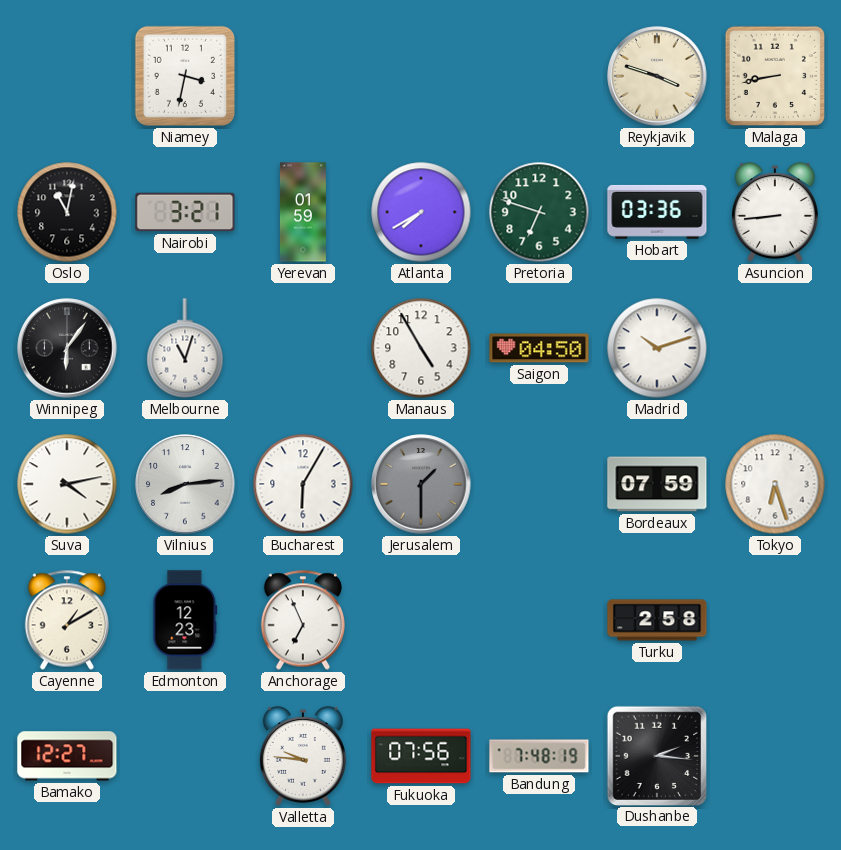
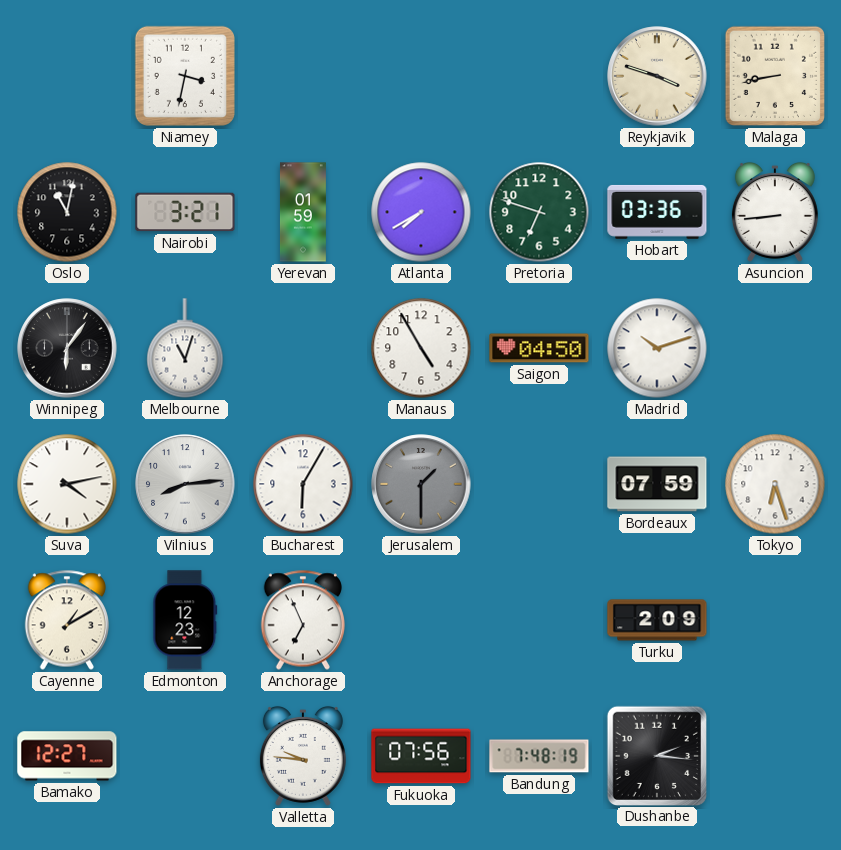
Turku: 2:58 -> 2:09 (657, 620)
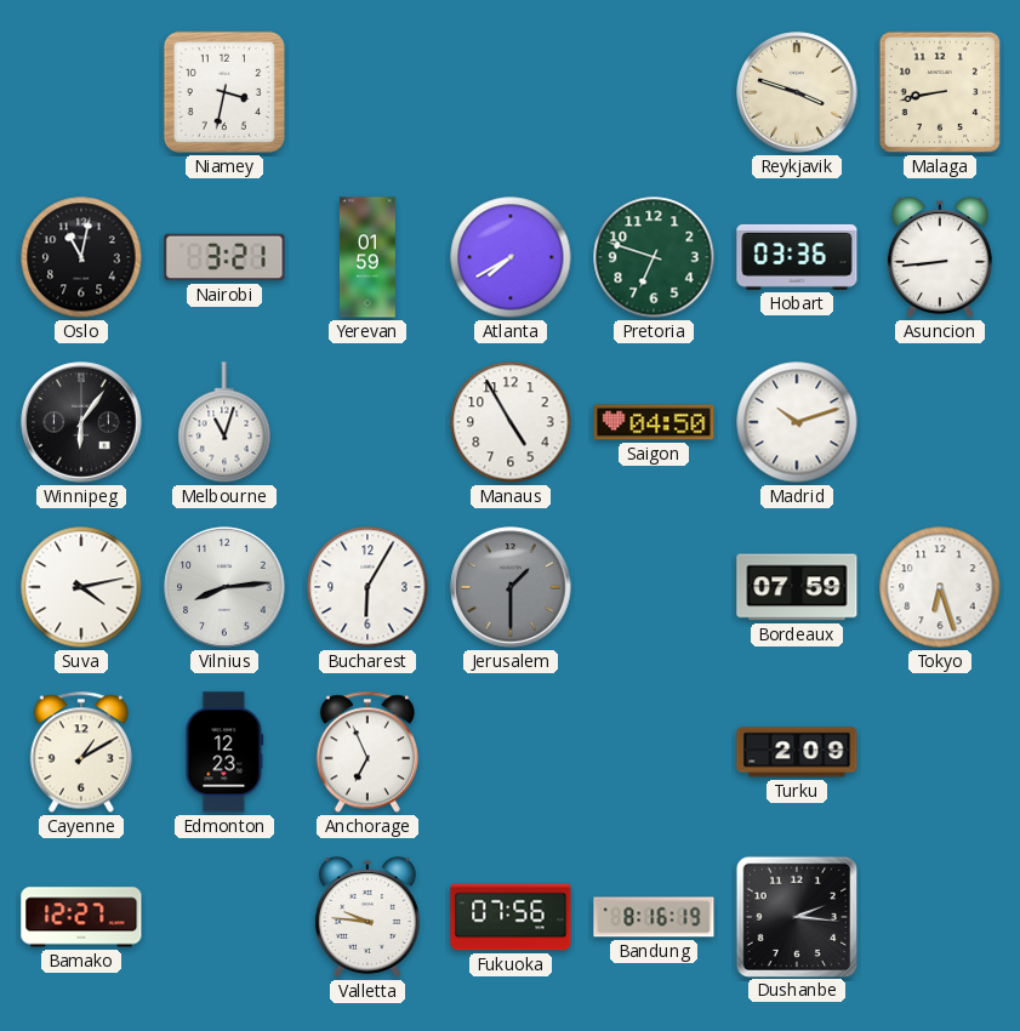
Bandung: 7:48 -> 8:16 (654, 917)
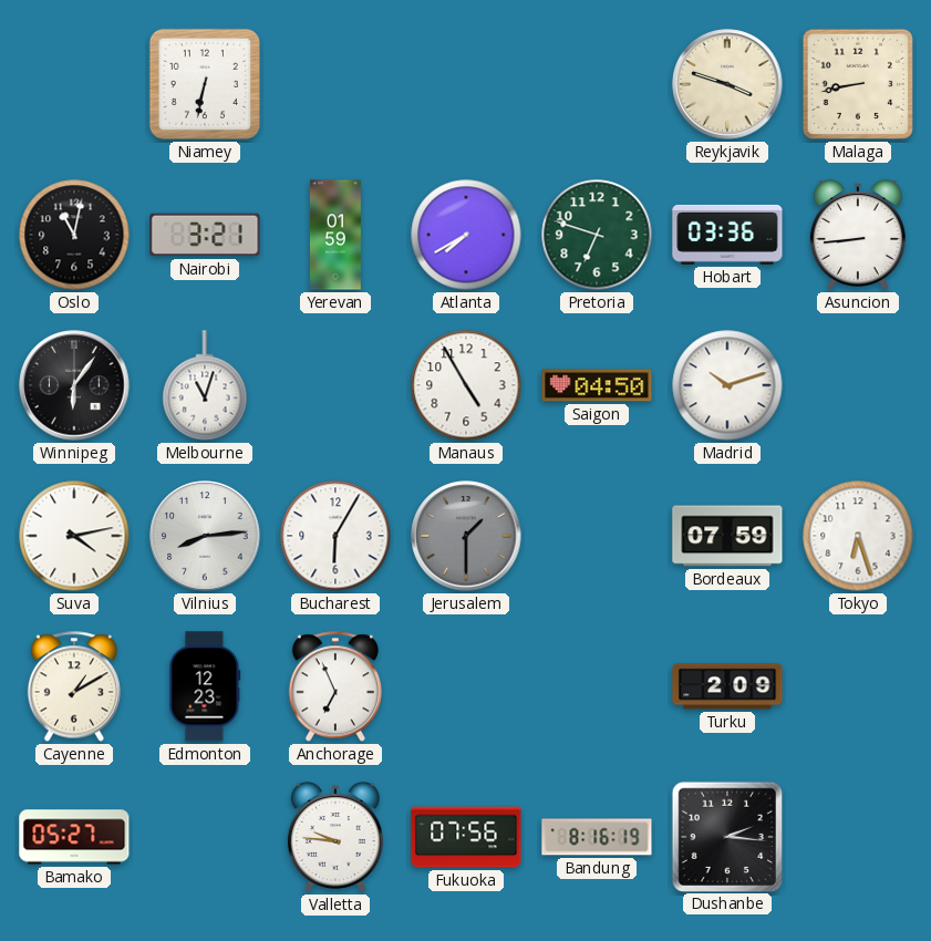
Niamey: 3:32 -> 6:32 (205, 84)
Bamako: 12:27 -> 05:27 (74, 837)
